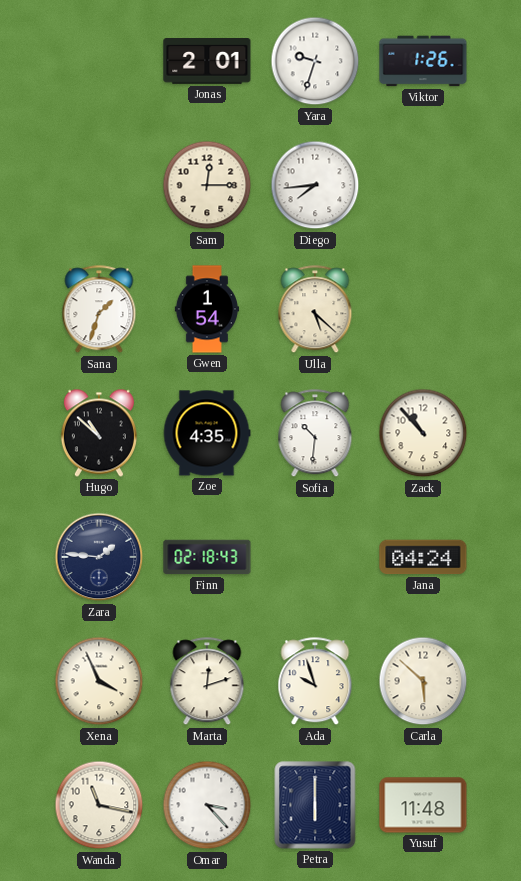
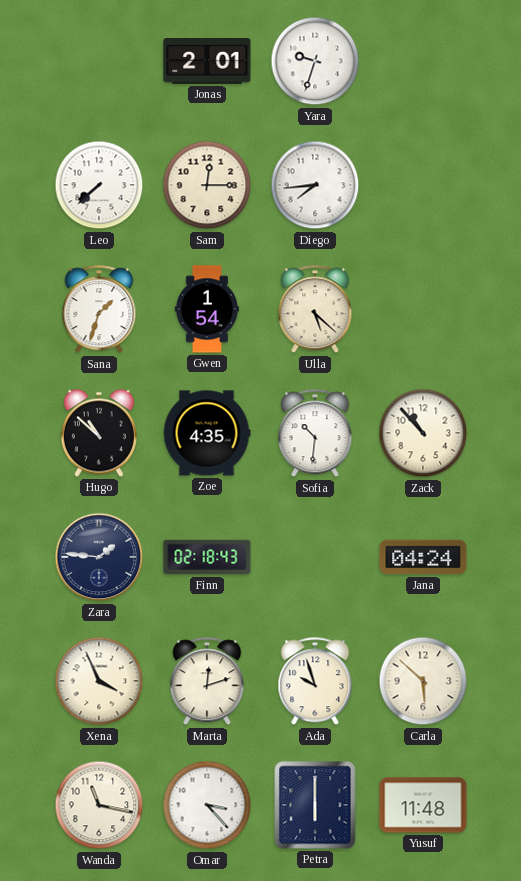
Viktor: 1:26 -> none (423, 61)
Leo: none -> 7:38 (99, 185)
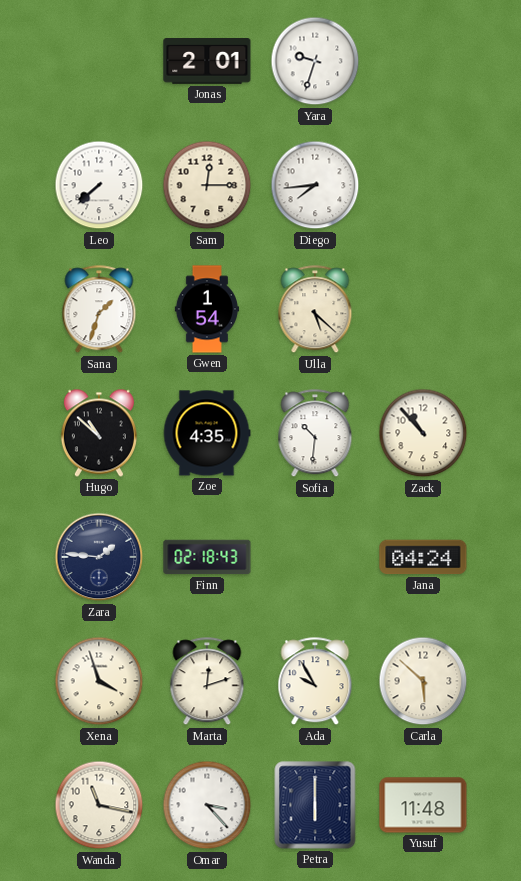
Xena: 3:56 -> 3:57 (99, 681)
Ada: 9:57 -> 9:55 (315, 682)
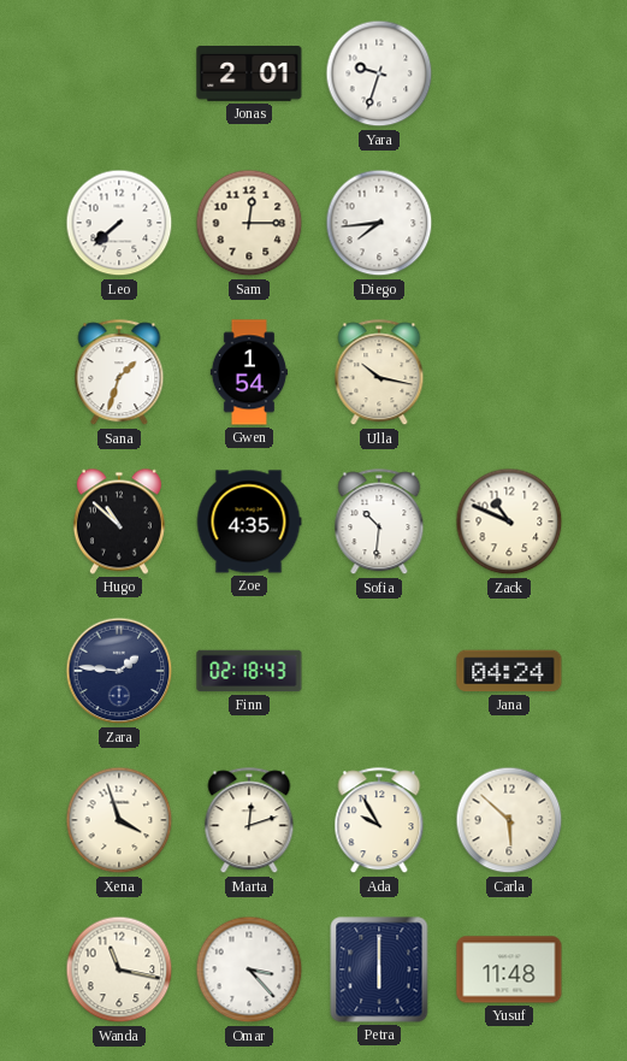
Ulla: 5:22 -> 10:17 (379, 373)
Zack: 10:53 -> 10:49 (509, 521)
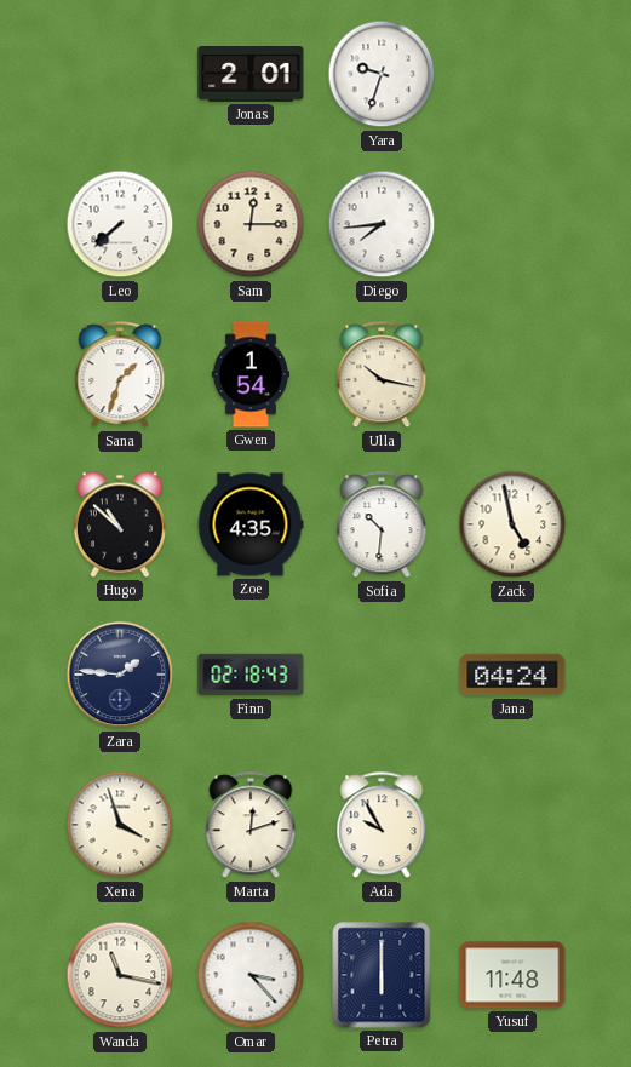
Zack: 10:49 -> 4:58 (512, 524)
Carla: 5:52 -> none (509, 820)
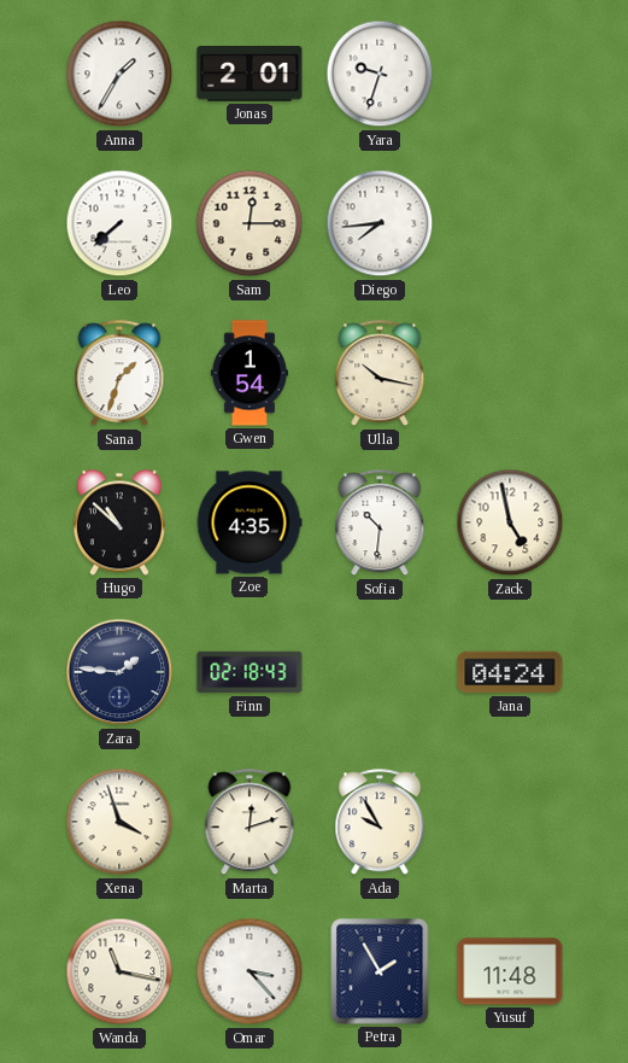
Anna: none -> 1:35 (119, 74)
Petra: 6:00 -> 1:55 (380, 971)
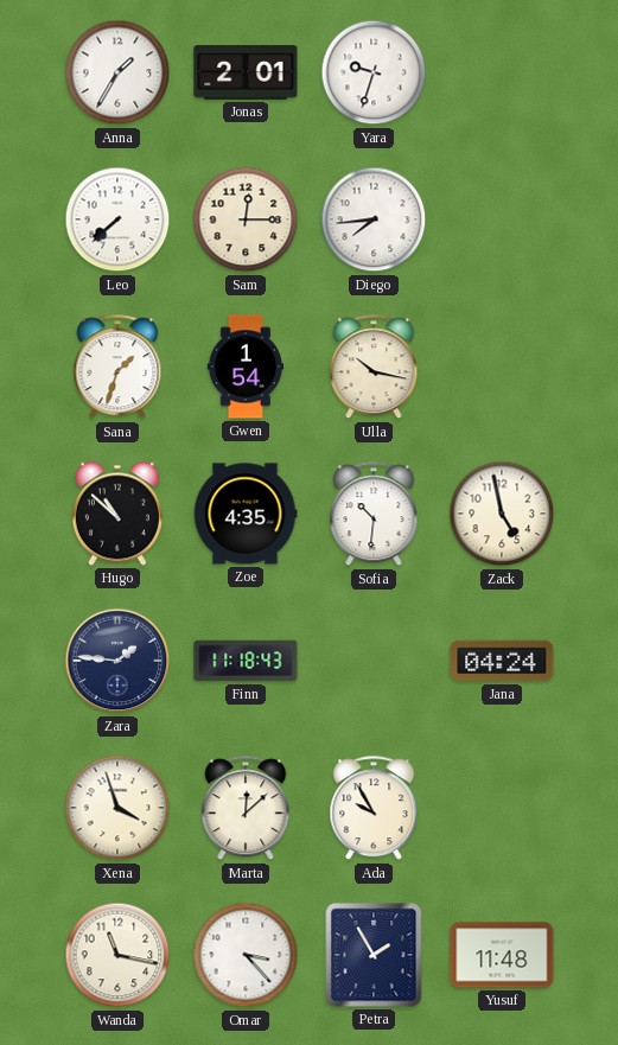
Finn: 02:18 -> 11:18 (246, 661)
Marta: 12:12 -> 12:08 (246, 809)
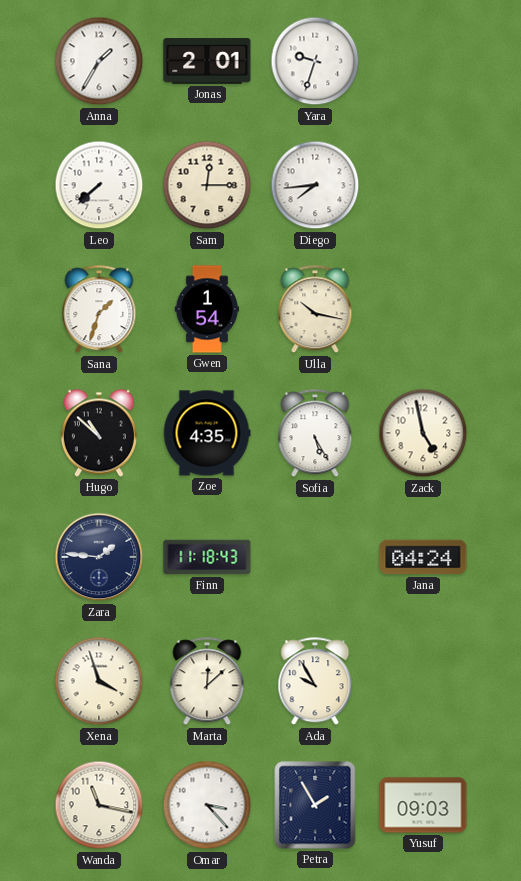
Sofia: 10:31 -> 5:25 (315, 434)
Yusuf: 11:48 -> 09:03 (423, 805)
